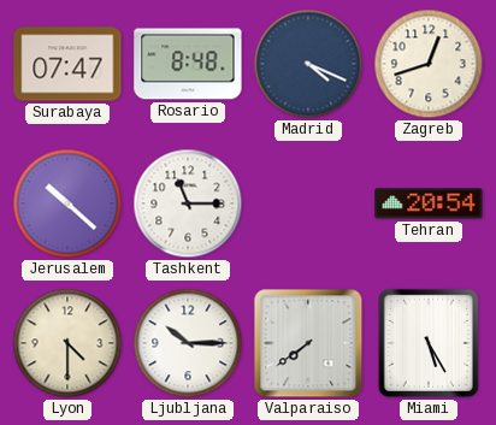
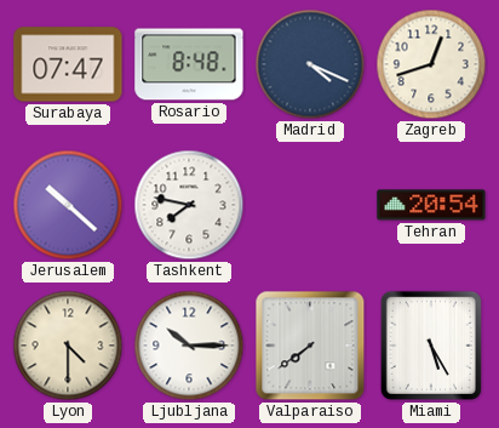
Tashkent: 11:15 -> 7:47 (189, 205)
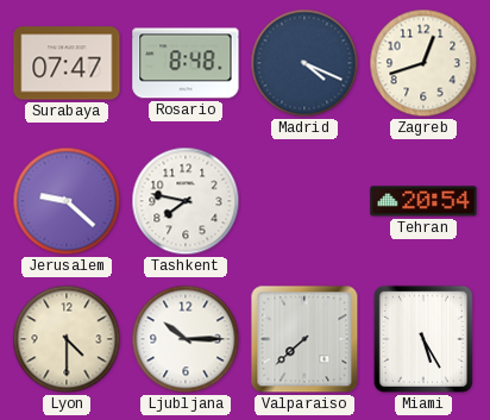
Jerusalem: 10:22 -> 9:22 (67, 201)
Valparaiso: 7:39 -> 7:38 (304, 339)
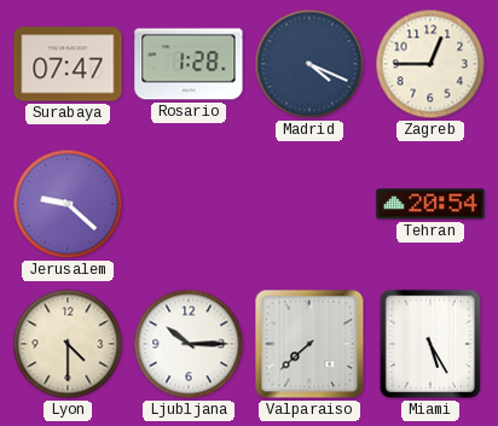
Rosario: 8:48 -> 1:28 (189, 64)
Zagreb: 12:42 -> 12:45 (430, 64)
Tashkent: 7:47 -> none (186, 201)
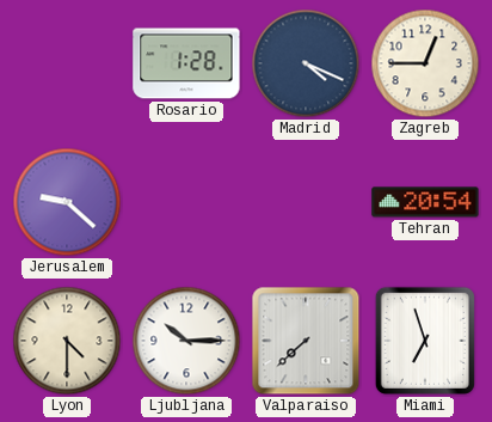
Surabaya: 07:47 -> none (68, 64)
Miami: 5:25 -> 6:57 (425, 341)
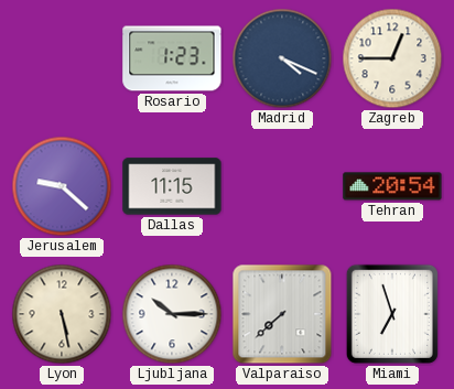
Rosario: 1:28 -> 1:23 (172, 58)
Dallas: none -> 11:15 (172, 186)
Lyon: 4:30 -> 5:28 (62, 314)
